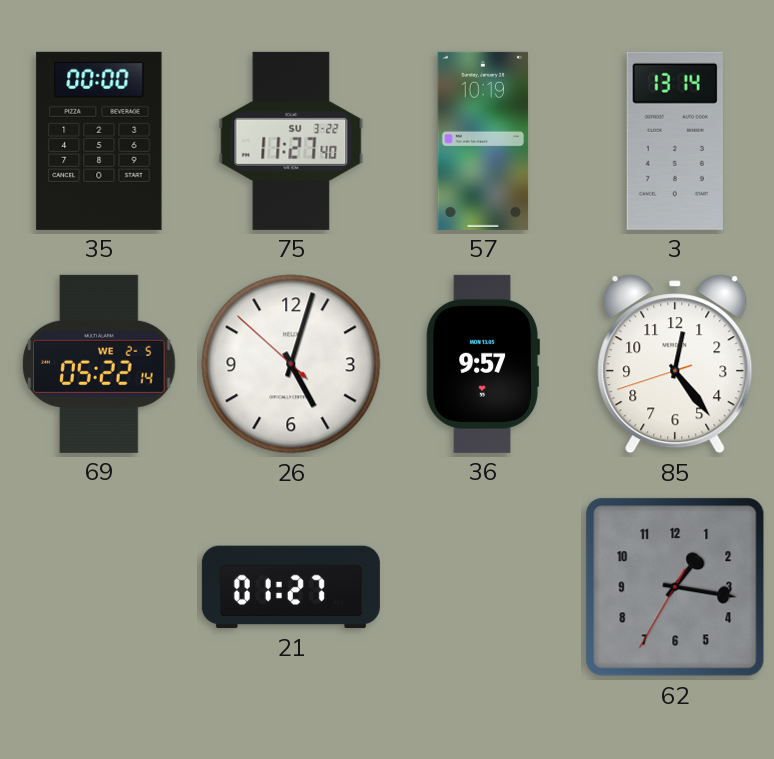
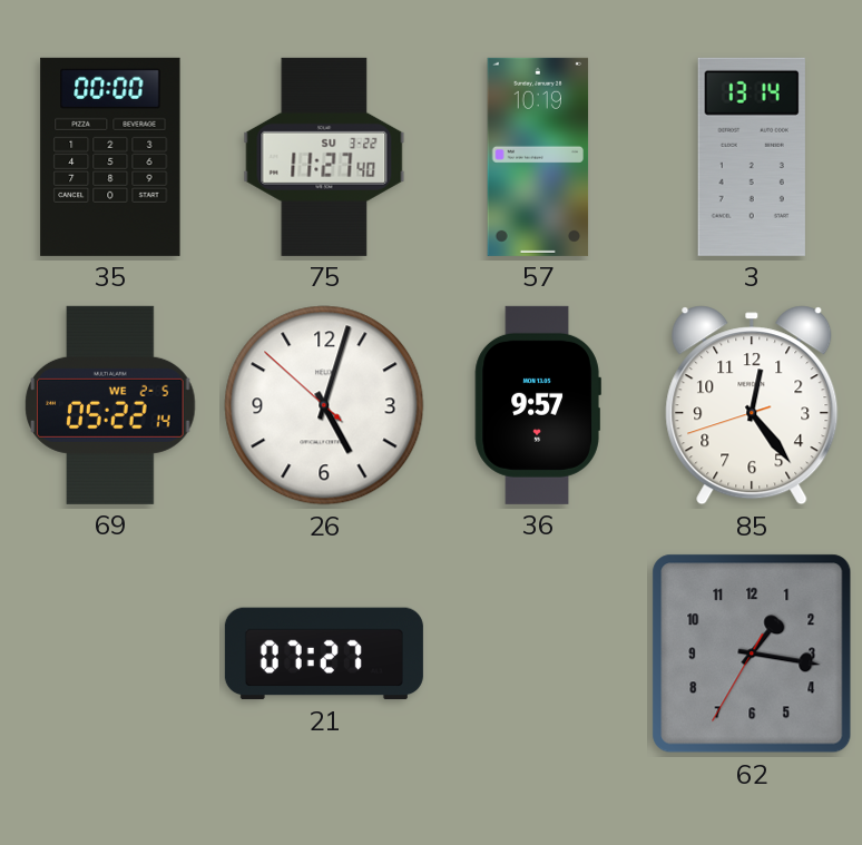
21: 01:27 -> 07:27 (324, 654)
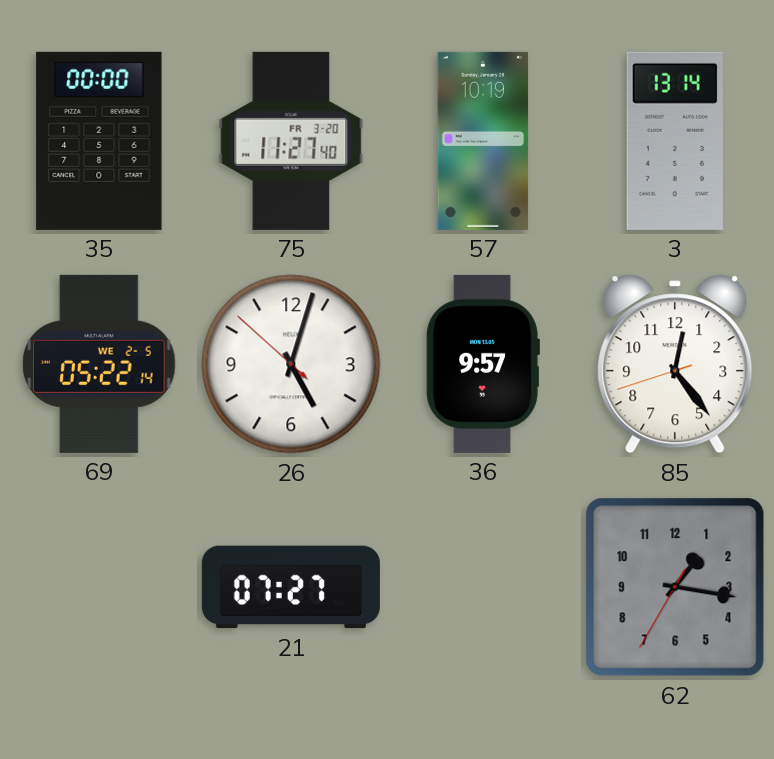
75 date: SU 3-22 -> FR 3-20 (291, 141)
